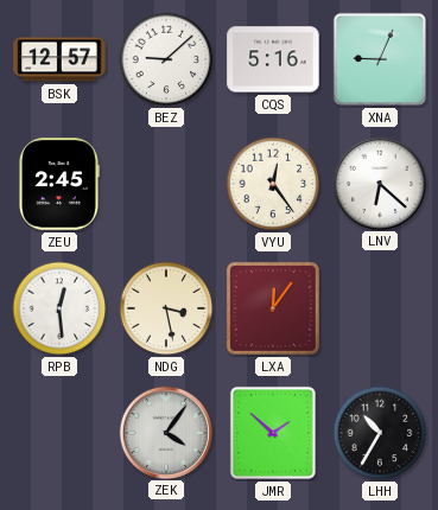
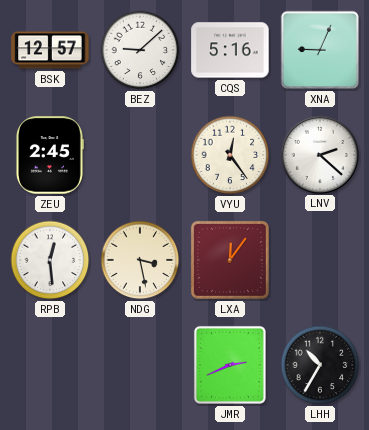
LNV: 6:22 -> 2:22 (319, 154)
ZEK: 4:06 -> none (165, 432)
JMR: 1:52 -> 2:41 (230, 365)
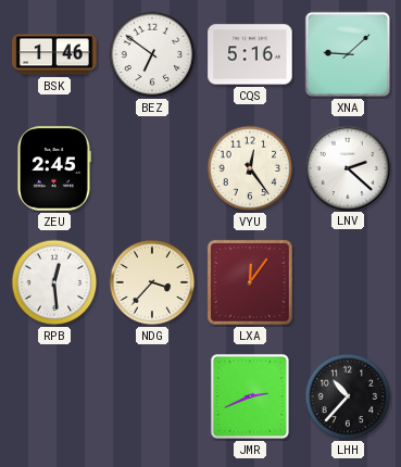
BSK: 12:57 -> 1:46 (54, 54)
BEZ: 9:08 -> 6:51 (152, 54)
XNA: 9:04 -> 9:08 (348, 54)
NDG: 3:28 -> 3:37 (152, 282)
LHH: 10:35 -> 10:37 (348, 396)
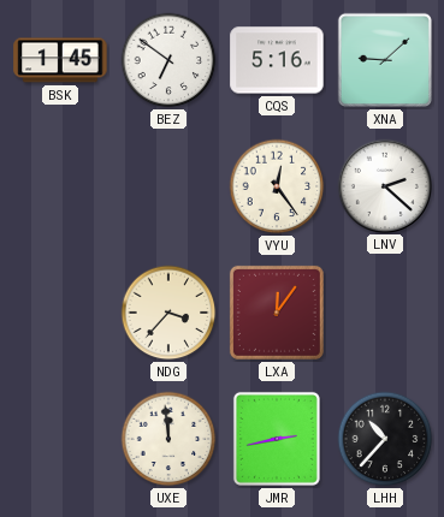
BSK: 1:46 -> 1:45 (60, 60)
ZEU: 2:45 -> none (53, 168)
RPB: 12:29 -> none (54, 282)
UXE: none -> 11:59 (168, 439)
JMR: 2:41 -> 2:43 (277, 439)
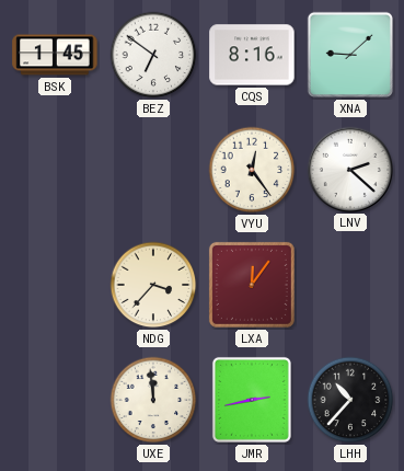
CQS: 5:16 -> 8:16 (252, 55)
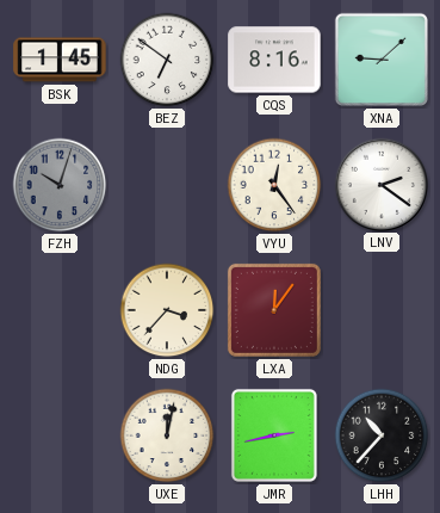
FZH: none -> 10:03 (60, 185)
LNV: 2:22 -> 2:21 (380, 184)
UXE: 11:59 -> 12:02 (167, 435)
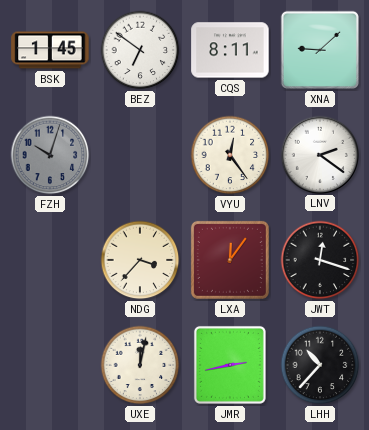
CQS: 8:16 -> 8:11 (230, 50)
JWT: none -> 12:18 (320, 260)
